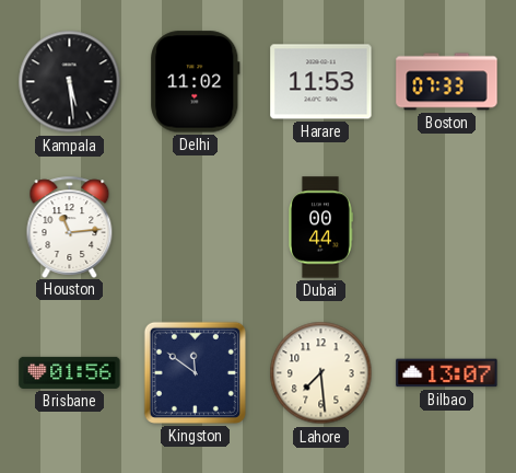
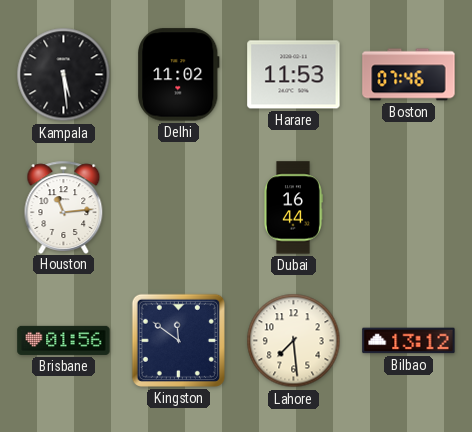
Boston: 07:33 -> 07:46 (409, 75)
Dubai: 00:44 -> 16:44 (294, 208)
Bilbao: 13:07 -> 13:12 (409, 341)
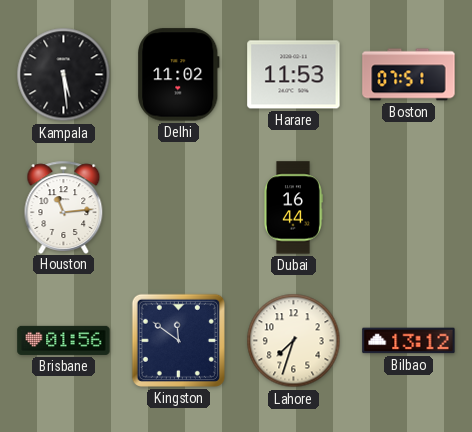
Boston: 07:46 -> 07:51 (409, 75)
Lahore: 7:29 -> 7:33 (294, 341)
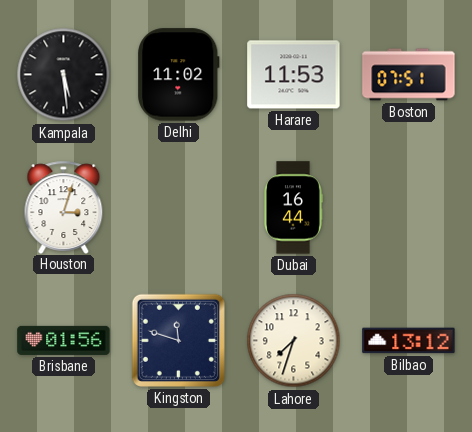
Houston: 11:14 -> 3:03 (64, 207)
Kingston: 11:51 -> 11:48 (178, 340)
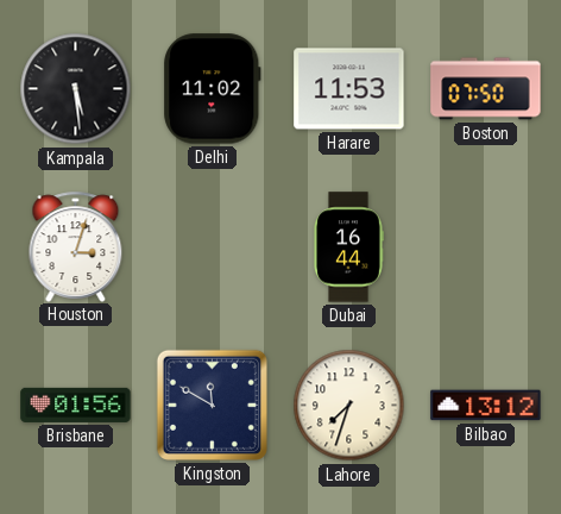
Boston: 07:51 -> 07:50 (486, 89)
Kingston: 11:48 -> 11:50 (212, 405)
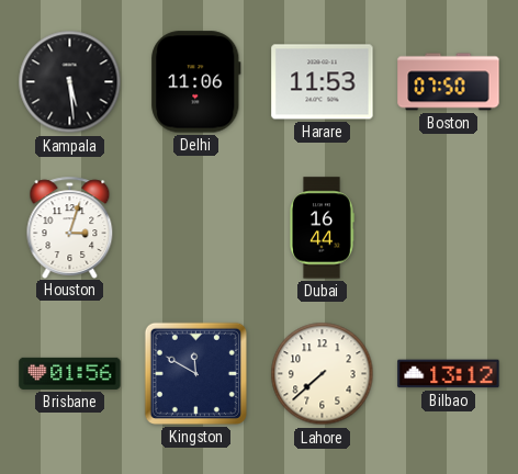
Delhi: 11:02 -> 11:06 (196, 82)
Lahore: 7:33 -> 7:38 (323, 374)
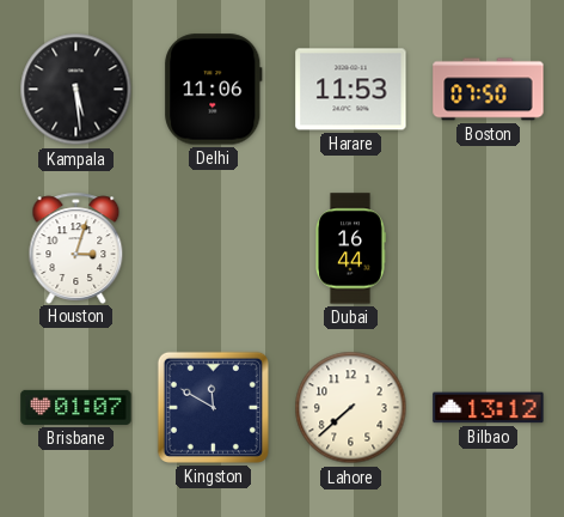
Brisbane: 01:56 -> 01:07 (76, 407)
